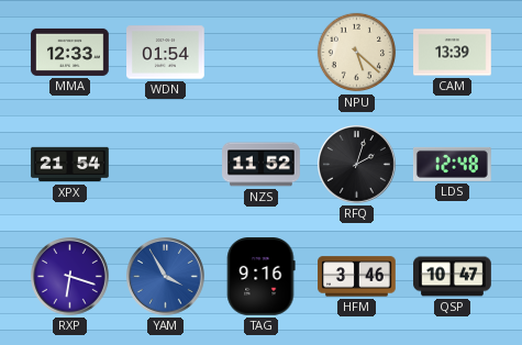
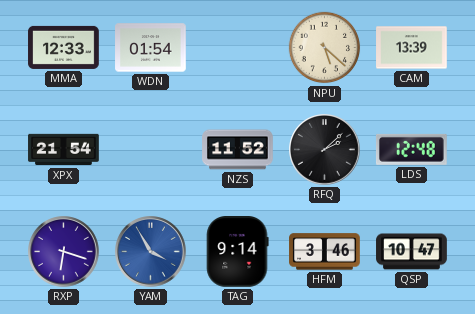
RFQ: 2:03 -> 2:08 (325, 150)
TAG: 9:16 -> 9:14 (238, 252)
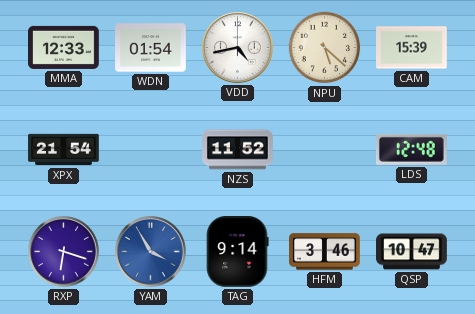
VDD: none -> 4:43 (238, 48)
CAM: 13:39 -> 15:39 (412, 48)
RFQ: 2:08 -> none (325, 150)
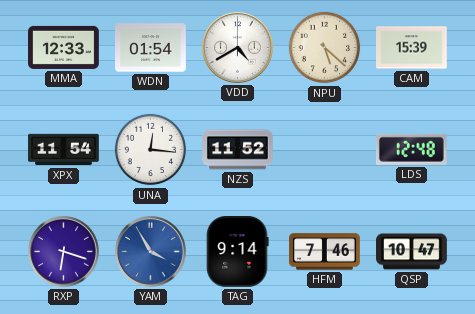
VDD: 4:43 -> 4:40 (238, 48)
XPX: 21:54 -> 11:54 (64, 150)
UNA: none -> 12:16 (151, 150)
HFM: 3:46 -> 7:46 (325, 252)
